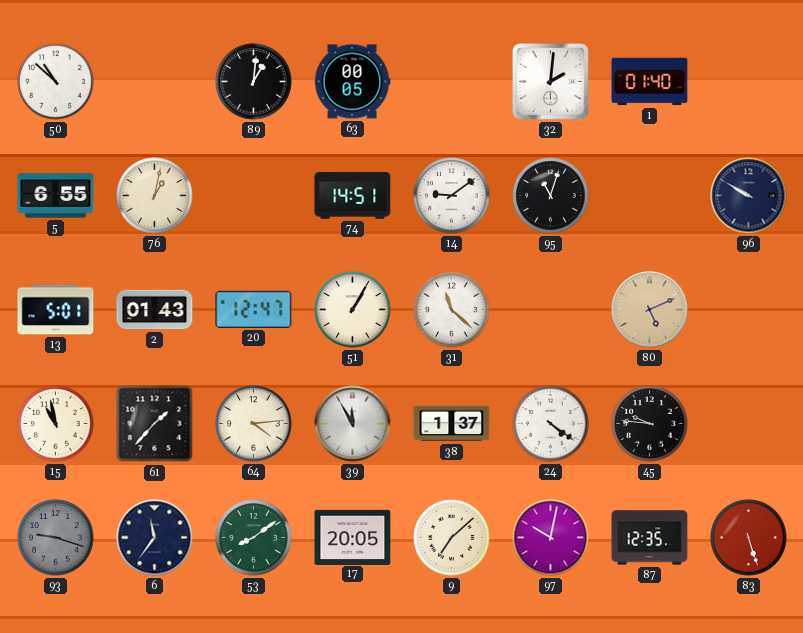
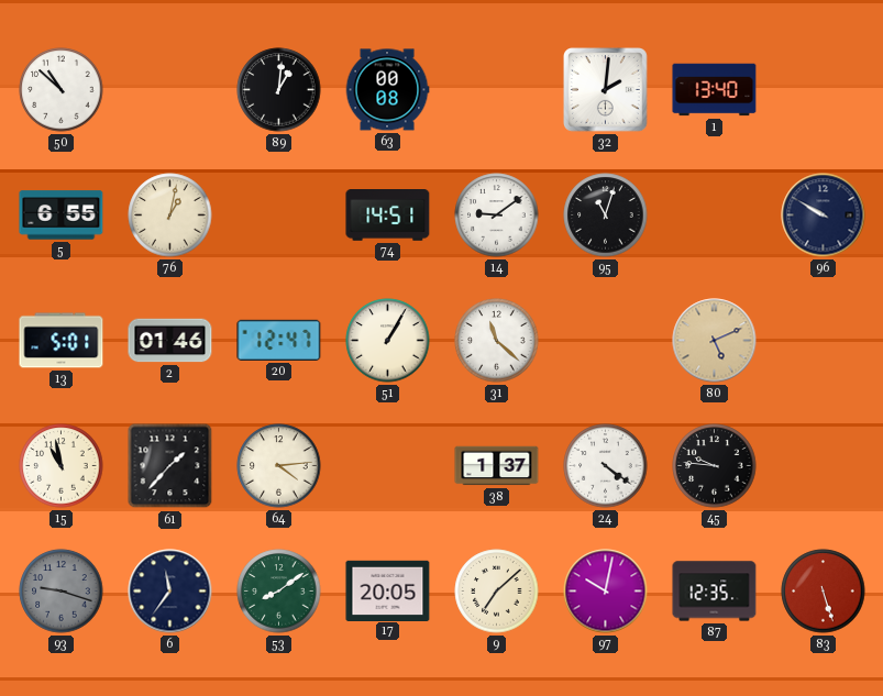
63: 00:05 -> 00:08 (387, 90)
1: 01:40 -> 13:40 (715, 90)
2: 01:43 -> 01:46 (170, 341)
39: 11:55 -> none (353, 424)
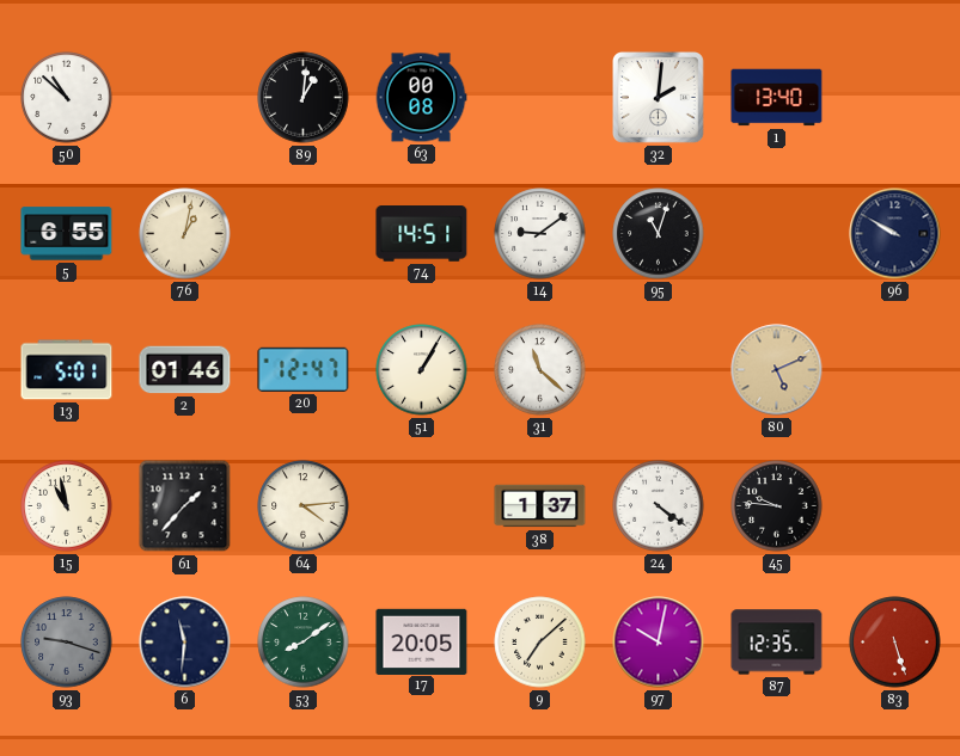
6: 11:36 -> 11:31 (185, 643)
